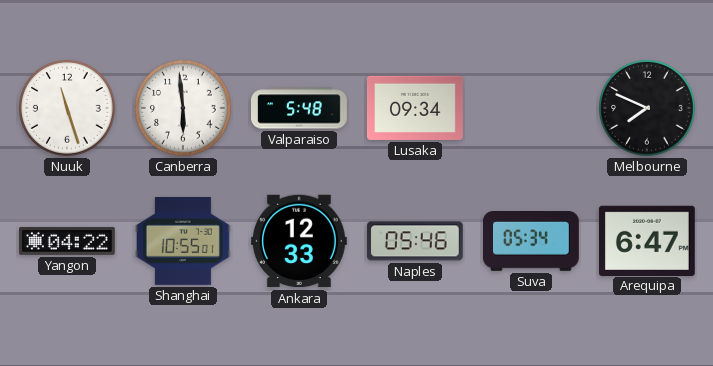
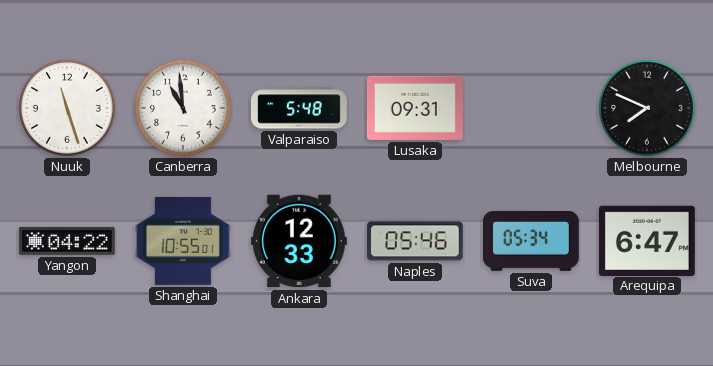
Canberra: 5:59 -> 10:59 (184, 109)
Lusaka: 09:34 -> 09:31 (415, 108)
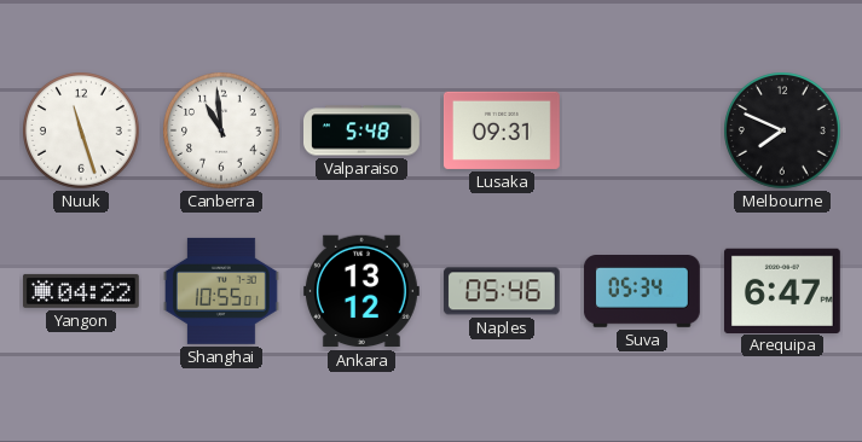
Ankara: 12:33 -> 13:12 (361, 291)
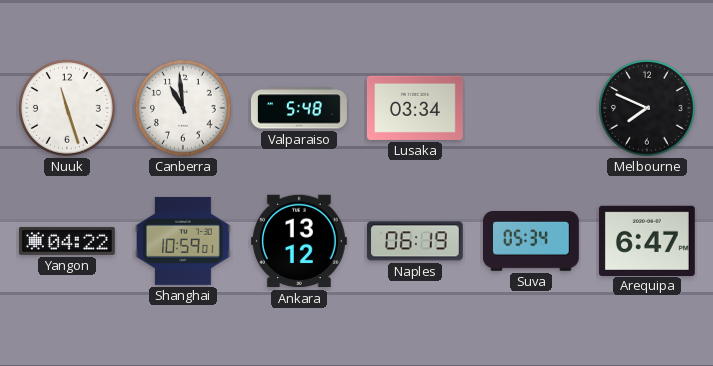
Lusaka: 09:31 -> 03:34 (415, 108)
Shanghai: 10:55 -> 10:59 (183, 241)
Naples: 05:46 -> 06:19 (415, 241)
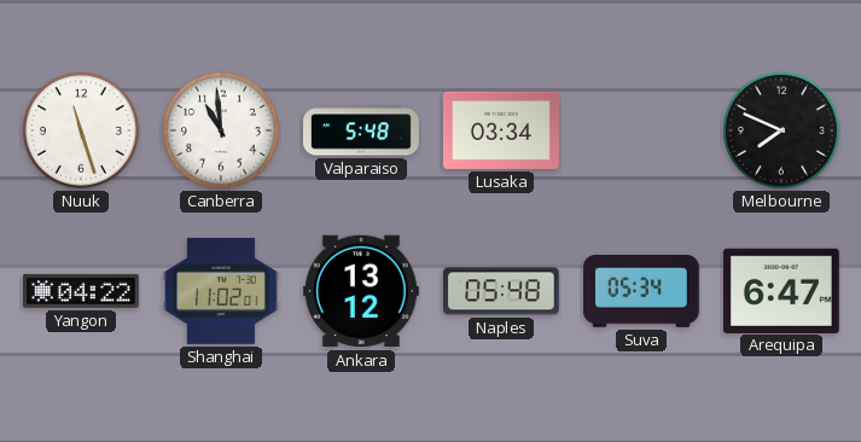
Shanghai: 10:59 -> 11:02 (221, 291)
Naples: 06:19 -> 05:48 (501, 291)
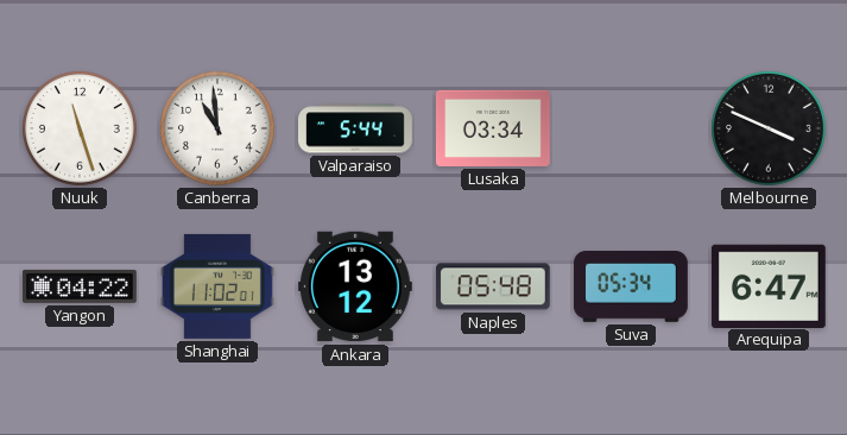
Valparaiso: 5:48 -> 5:44 (356, 128)
Melbourne: 7:49 -> 3:49 (770, 130)
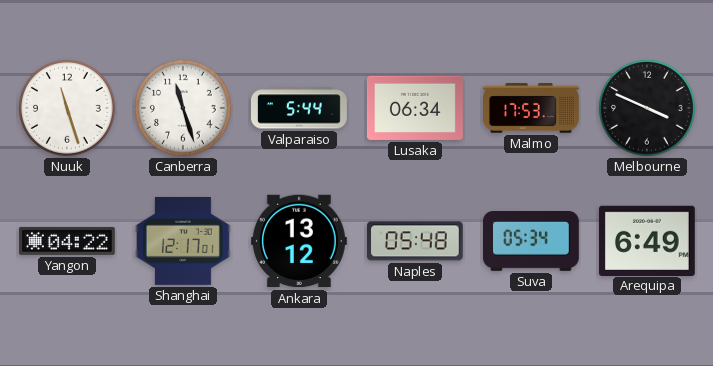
Canberra: 10:59 -> 11:27 (184, 109)
Lusaka: 03:34 -> 06:34 (415, 108)
Malmo: none -> 17:53 (532, 108)
Shanghai: 11:02 -> 12:17 (183, 241)
Arequipa: 6:47 -> 6:49 (647, 240)
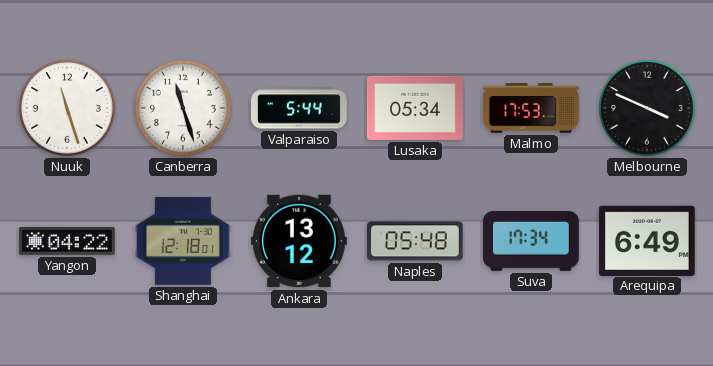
Lusaka: 06:34 -> 05:34 (415, 108)
Shanghai: 12:17 -> 12:18 (183, 241)
Suva: 05:34 -> 17:34 (531, 242)
